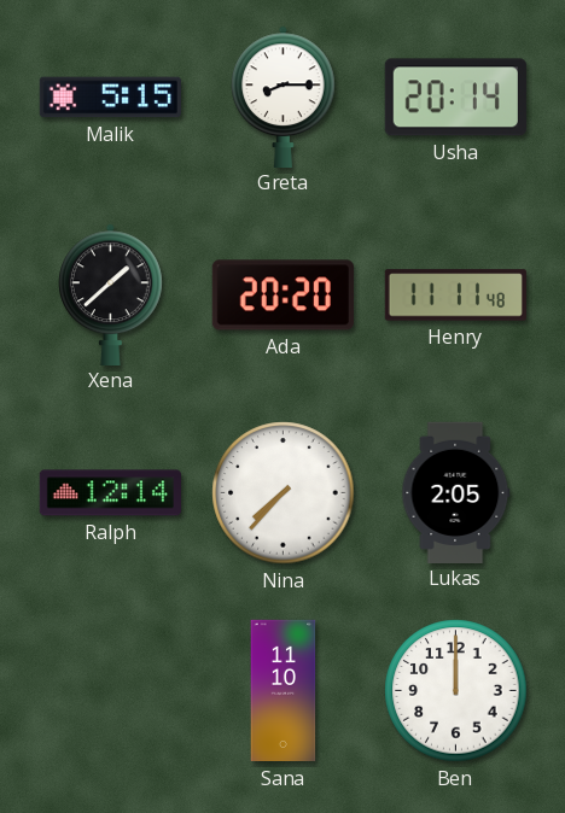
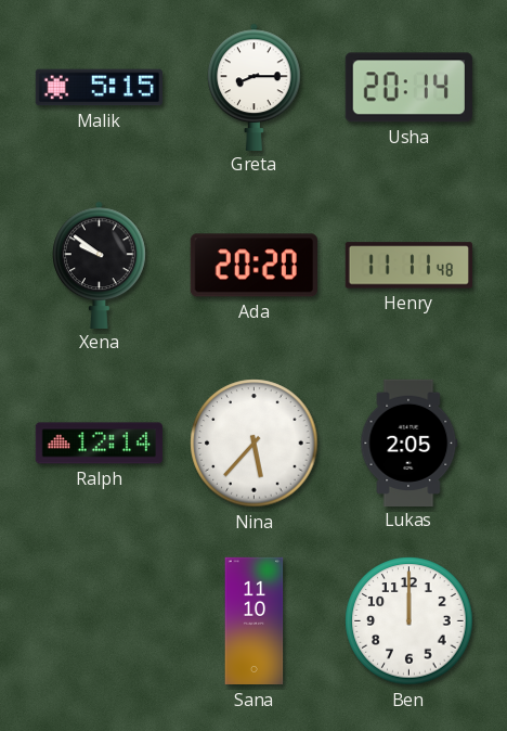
Xena: 1:38 -> 9:51 (100, 265)
Nina: 7:37 -> 5:37 (255, 444)
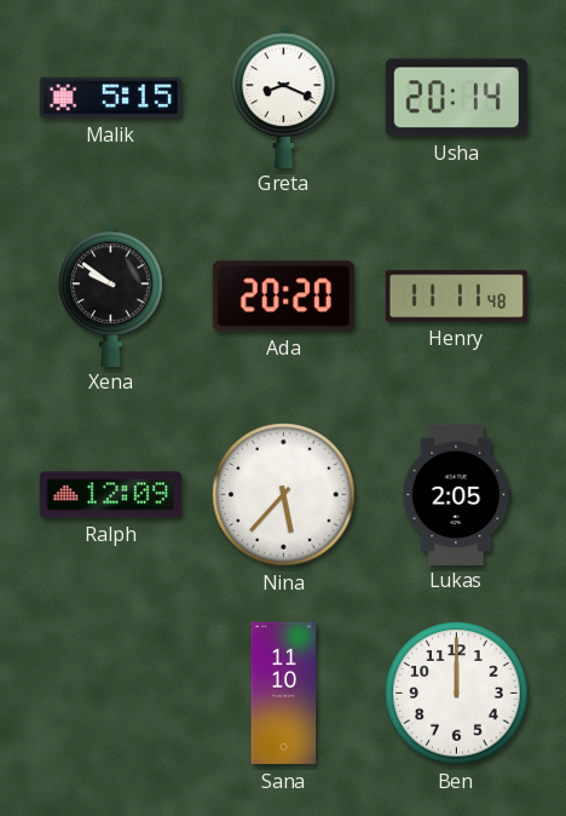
Greta: 8:15 -> 8:19 (284, 97)
Ralph: 12:14 -> 12:09 (110, 495)
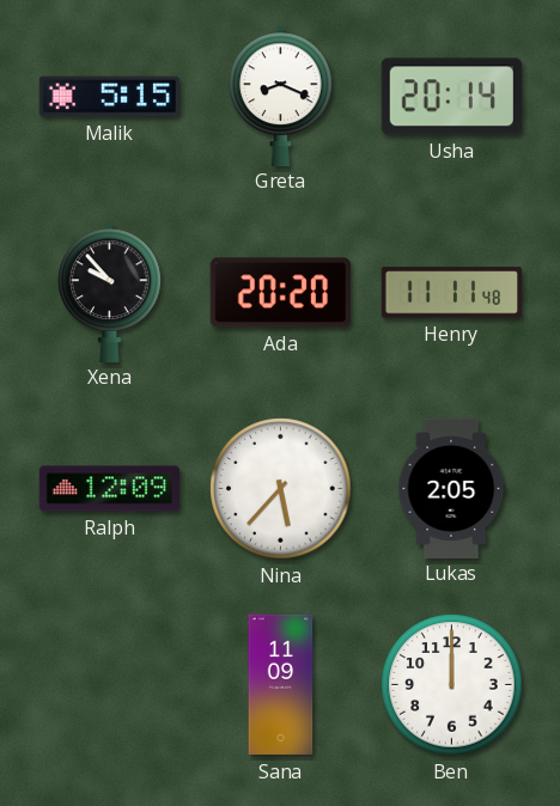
Xena: 9:51 -> 9:53 (110, 292)
Sana: 11:10 -> 11:09 (281, 685)
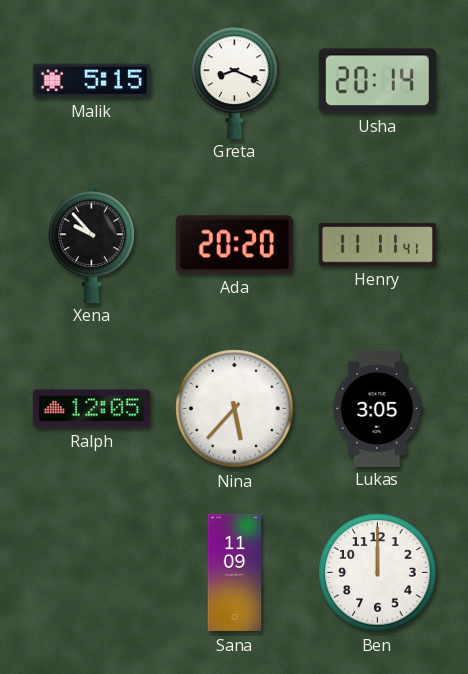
Henry: 11:11:48 -> 11:11:41 (377, 245)
Ralph: 12:09 -> 12:05 (91, 409)
Lukas: 2:05 -> 3:05 (378, 408)
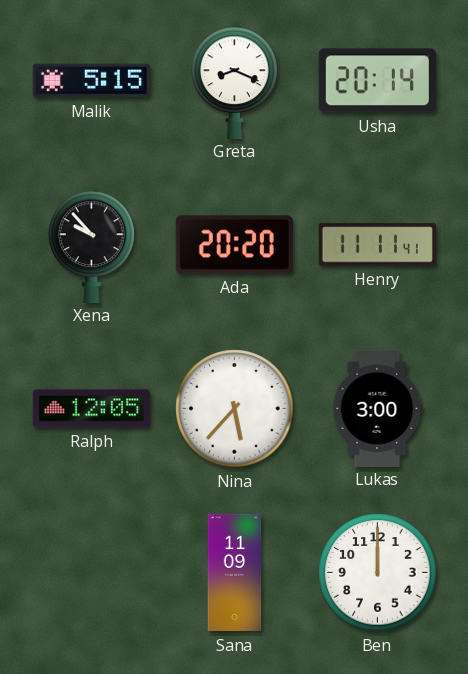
Lukas: 3:05 -> 3:00 (378, 408)
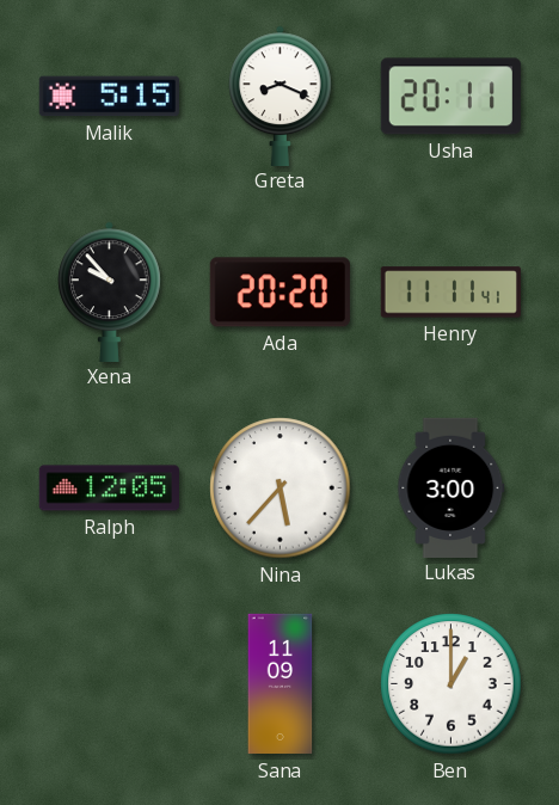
Usha: 20:14 -> 20:11 (450, 97)
Ben: 12:00 -> 1:00 (451, 684)
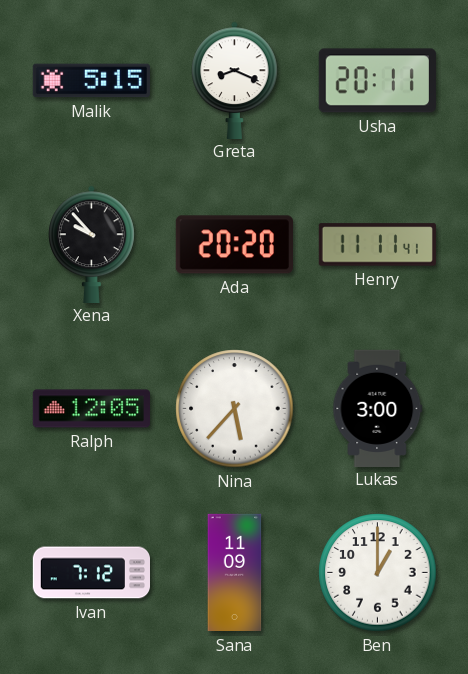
Ivan: none -> 7:12 (91, 573)
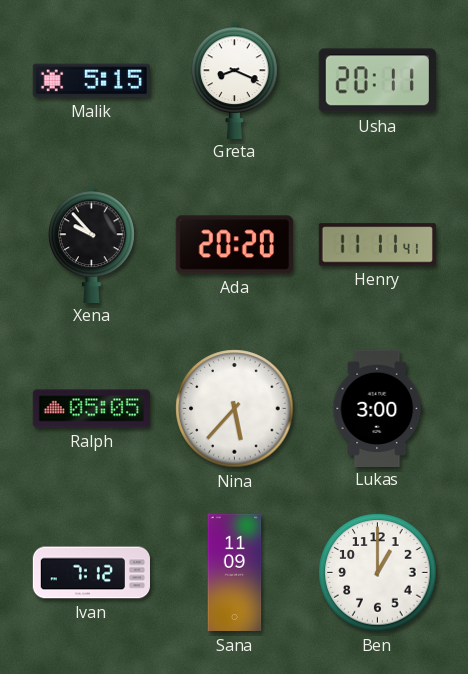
Ralph: 12:05 -> 05:05 (91, 409)
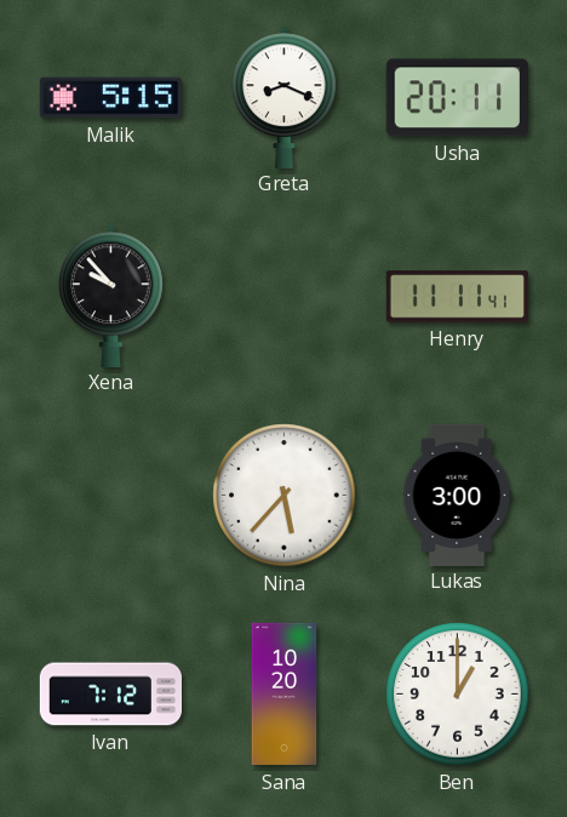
Ada: 20:20 -> none (234, 245)
Ralph: 05:05 -> none (91, 409)
Sana: 11:09 -> 10:20 (285, 695)
